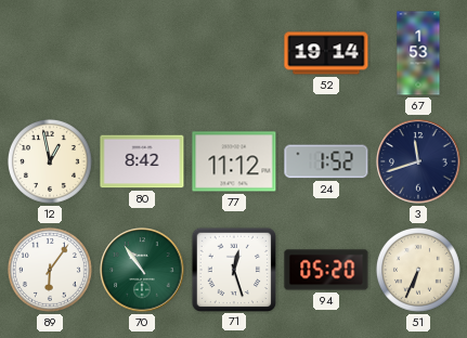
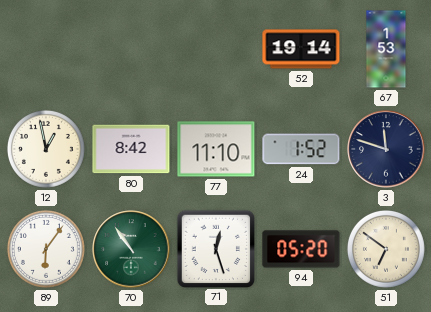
77: 11:12 -> 11:10 (216, 149)
3: 11:42 -> 11:48 (386, 149)
51: 6:34 -> 6:51 (386, 249)
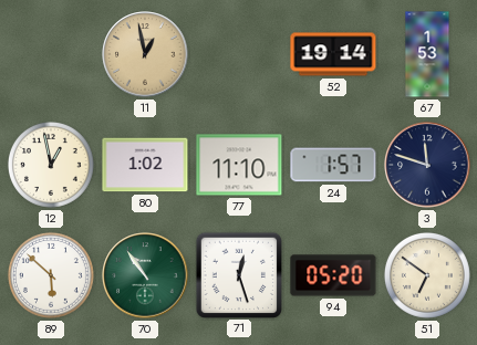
11: none -> 12:58 (145, 54)
80: 8:42 -> 1:02 (145, 165)
24: 1:52 -> 1:57 (333, 165)
89: 6:06 -> 5:52 (51, 275)
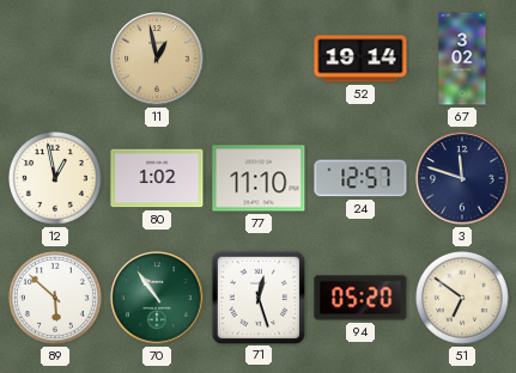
67: 1:53 -> 3:02 (462, 59)
24: 1:57 -> 12:57 (360, 178)
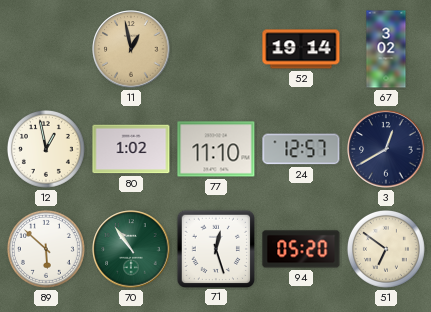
3: 11:48 -> 12:40 (386, 149)
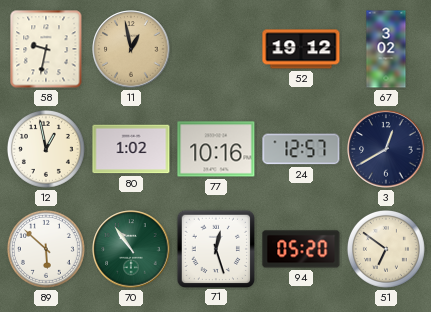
58: none -> 9:32 (46, 49)
52: 19:14 -> 19:12 (301, 49)
77: 11:10 -> 10:16 (216, 149)
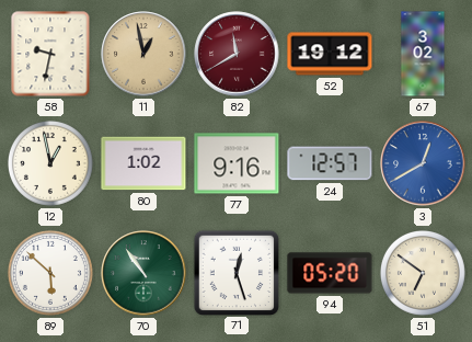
82: none -> 11:40 (237, 54)
77: 10:16 -> 9:16 (237, 163)
3 dial: navy -> blue (423, 163)
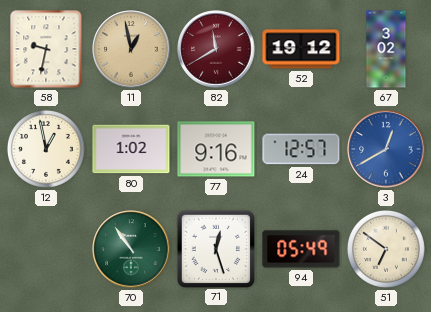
89: 5:52 -> none (50, 273)
94: 05:20 -> 05:49 (301, 249)
